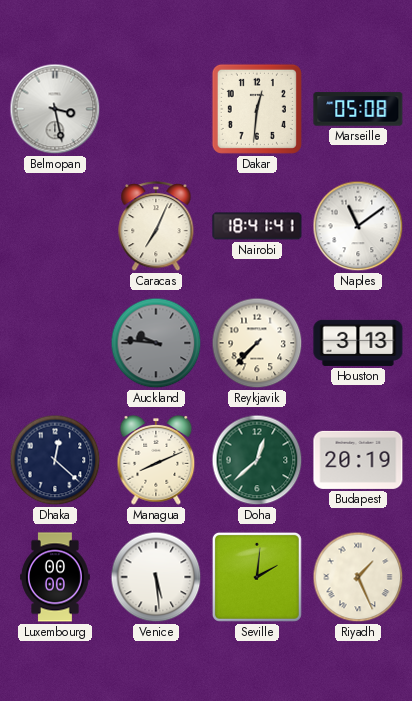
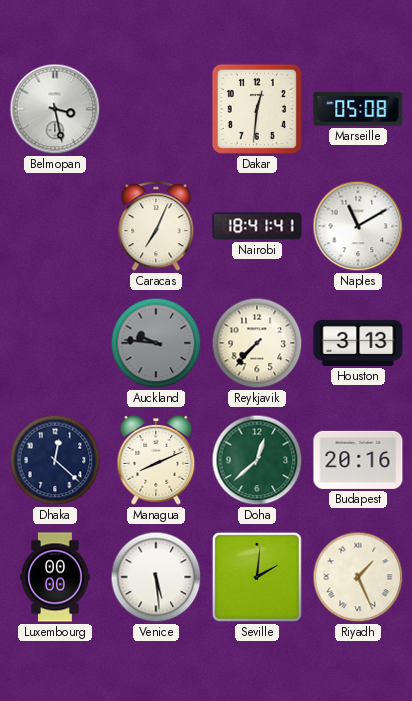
Naples: 11:09 -> 11:10 (358, 226)
Budapest: 20:19 -> 20:16 (358, 460)
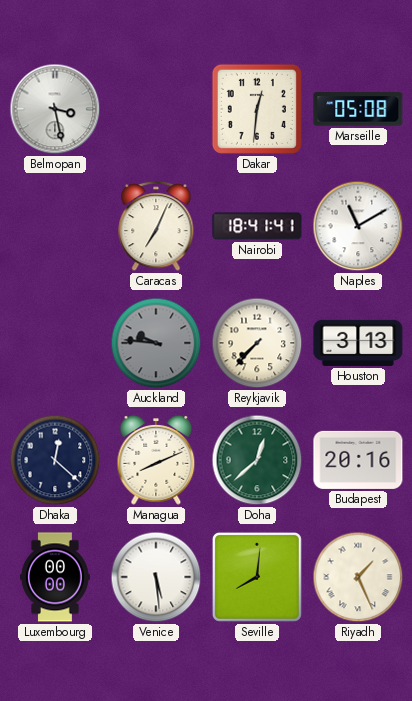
Seville: 2:01 -> 8:01 (257, 577)
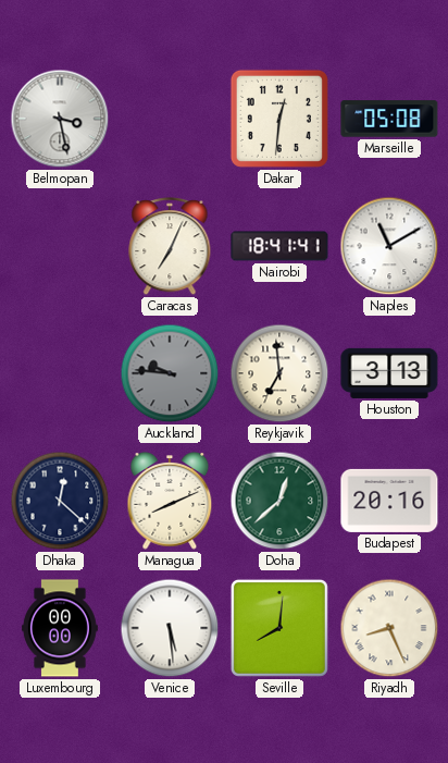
Reykjavik: 7:37 -> 6:59 (279, 373)
Riyadh: 1:26 -> 8:26 (389, 628)
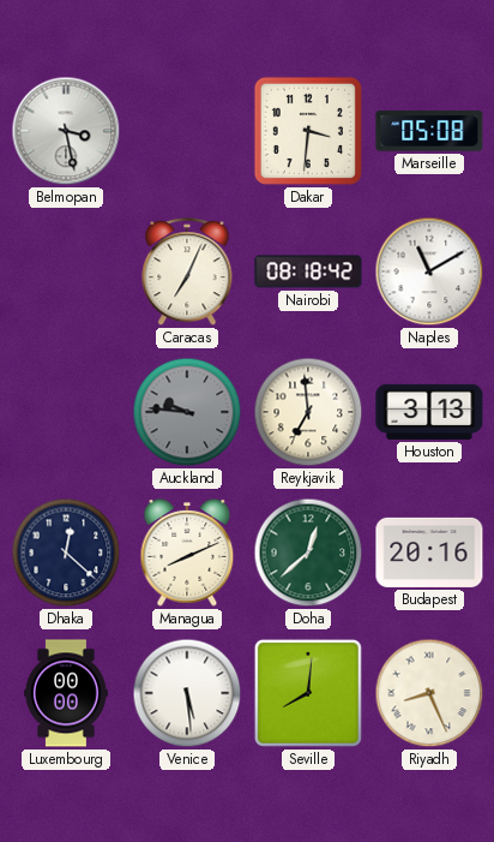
Dakar: 12:31 -> 3:31 (308, 131)
Nairobi: 18:41 -> 08:18 (308, 271)
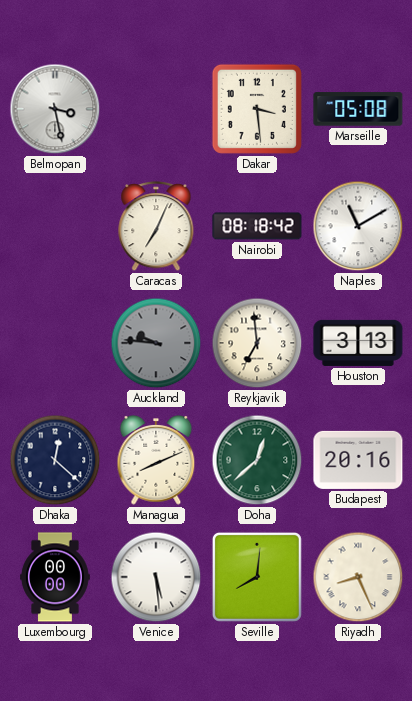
Dakar: 3:31 -> 3:29 (257, 109)
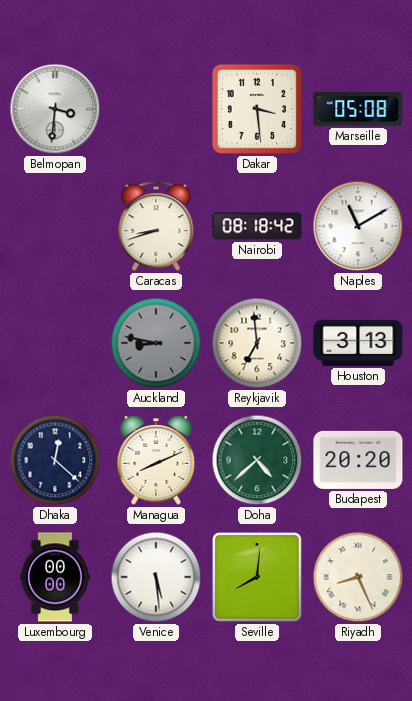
Belmopan: 3:28 -> 3:31 (55, 109)
Caracas: 7:04 -> 8:42 (156, 227)
Auckland: 9:46 -> 8:47 (156, 343)
Doha: 12:38 -> 4:38 (257, 460)
Budapest: 20:16 -> 20:20 (358, 460)
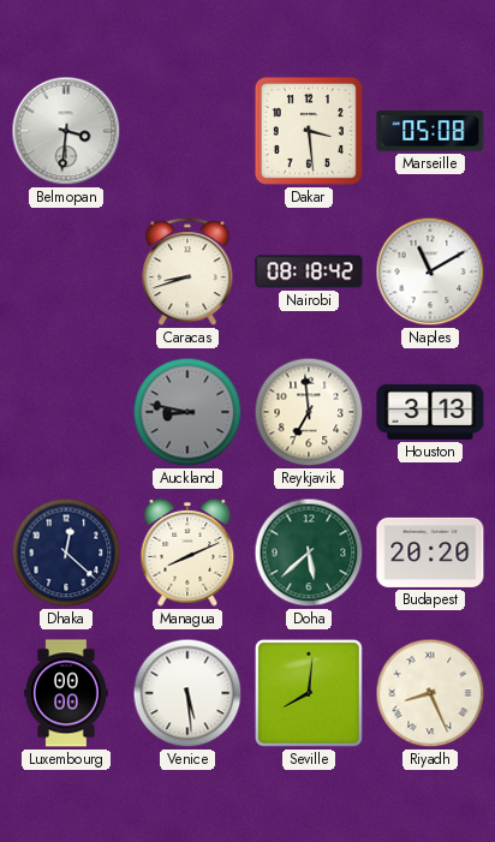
Doha: 4:38 -> 5:38 (309, 553)
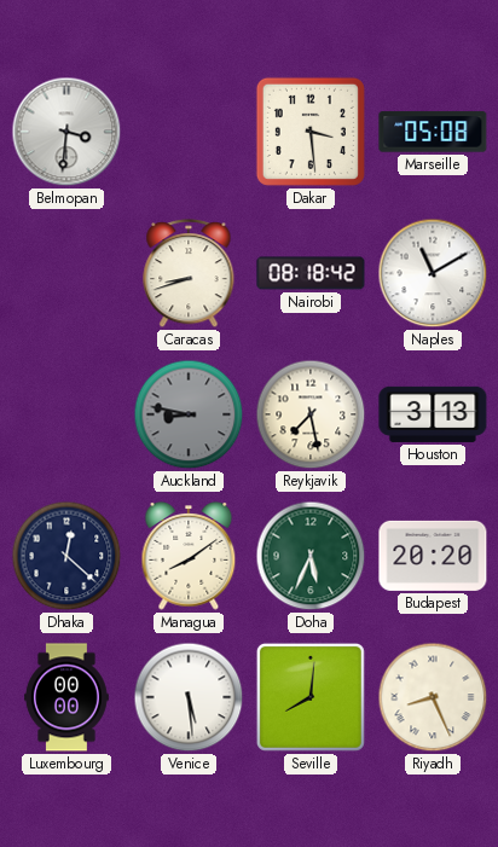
Reykjavik: 6:59 -> 7:28 (311, 414)
Managua: 8:11 -> 8:09 (189, 557)
Doha: 5:38 -> 5:34 (311, 556)
